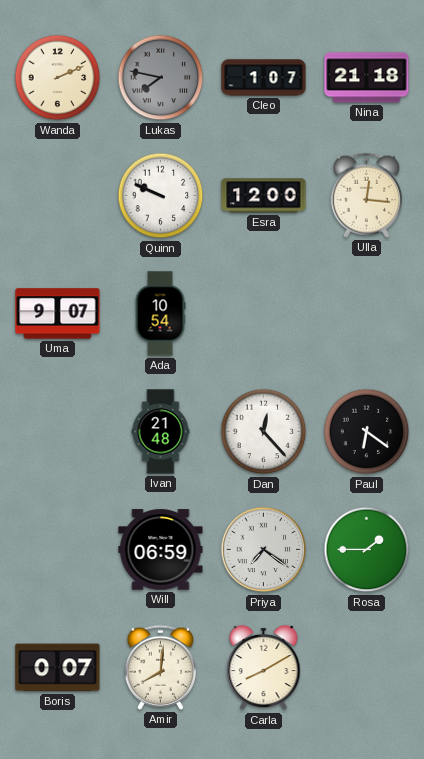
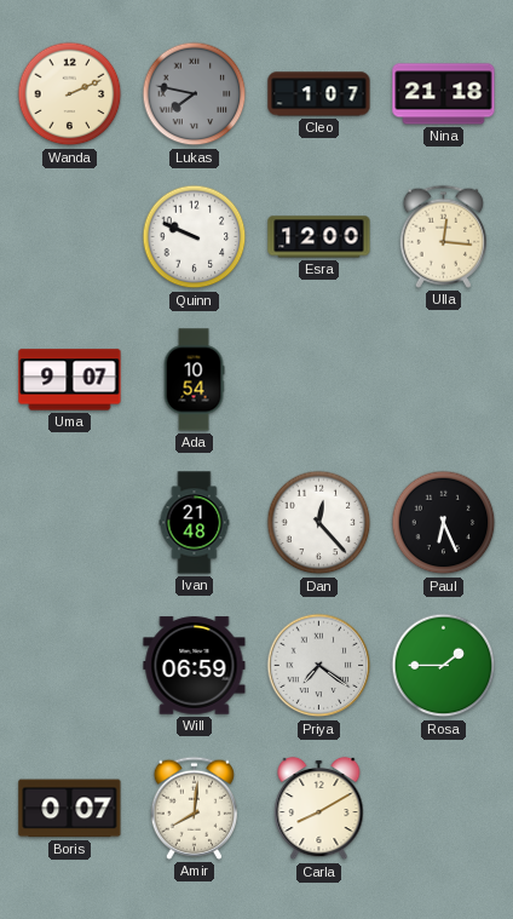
Paul: 6:21 -> 6:26 (444, 523)
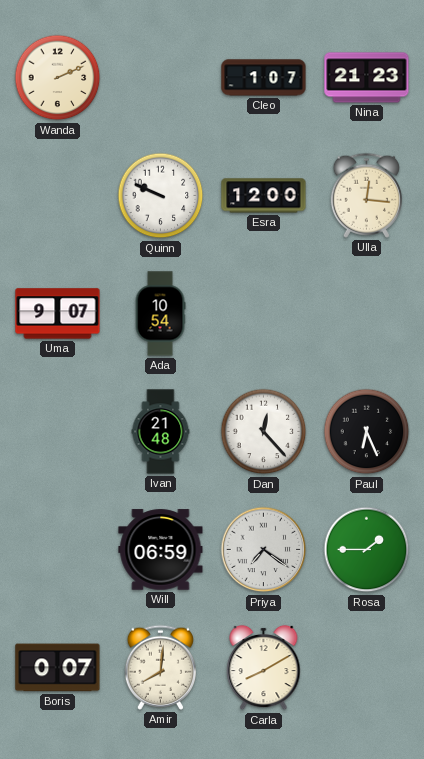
Lukas: 7:47 -> none (195, 94)
Nina: 21:18 -> 21:23 (367, 78)
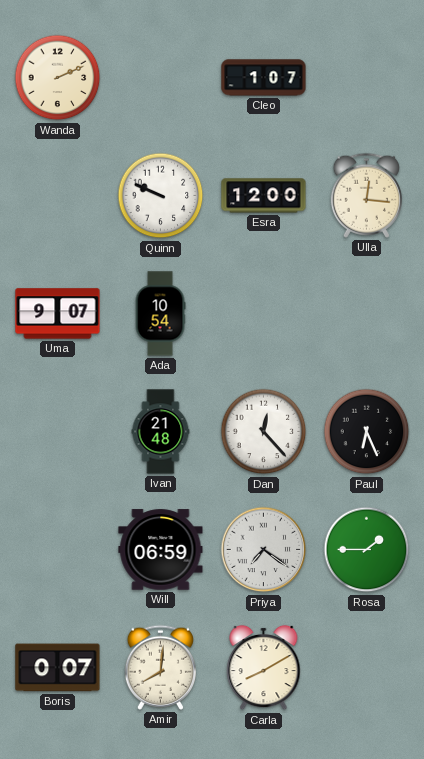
Nina: 21:23 -> none (367, 78)
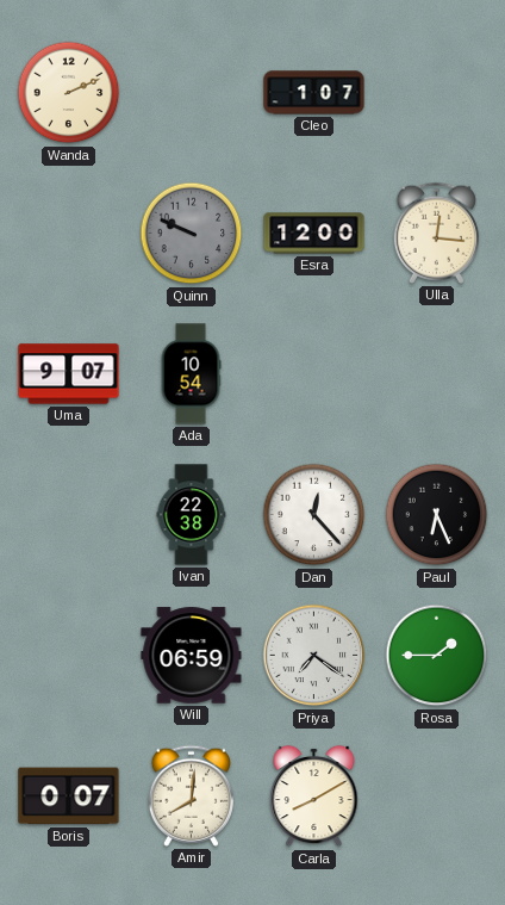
Quinn dial: white -> grey (192, 234)
Ivan: 21:48 -> 22:38 (192, 515)
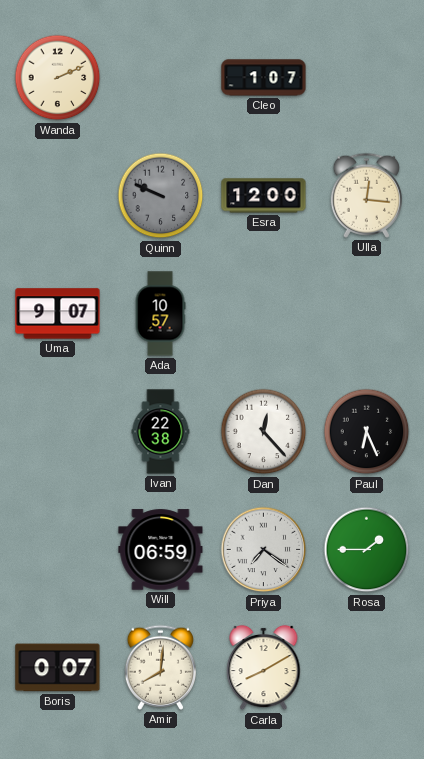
Ada: 10:54 -> 10:57 (160, 314)
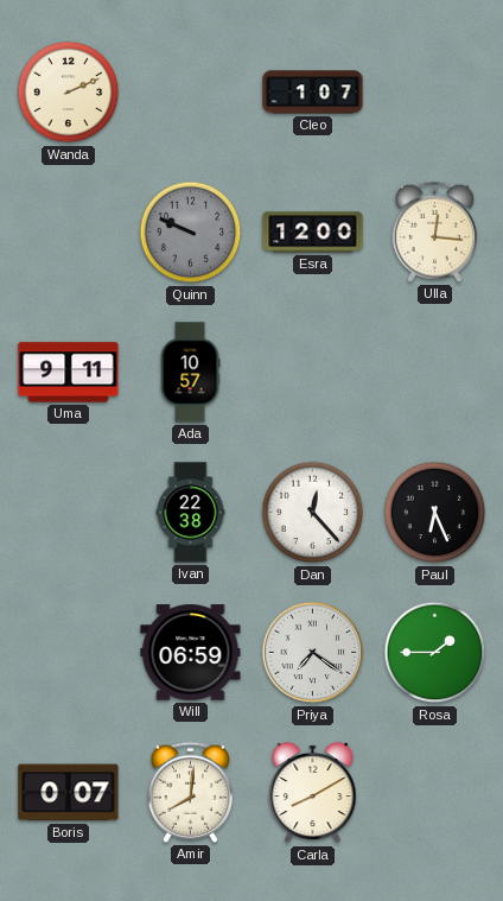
Uma: 9:07 -> 9:11 (69, 373)
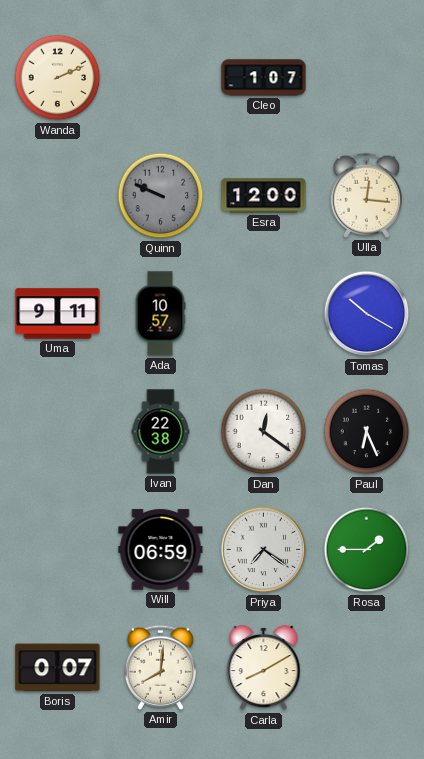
Tomas: none -> 10:20 (367, 314)
Dan: 12:23 -> 12:21 (264, 432)
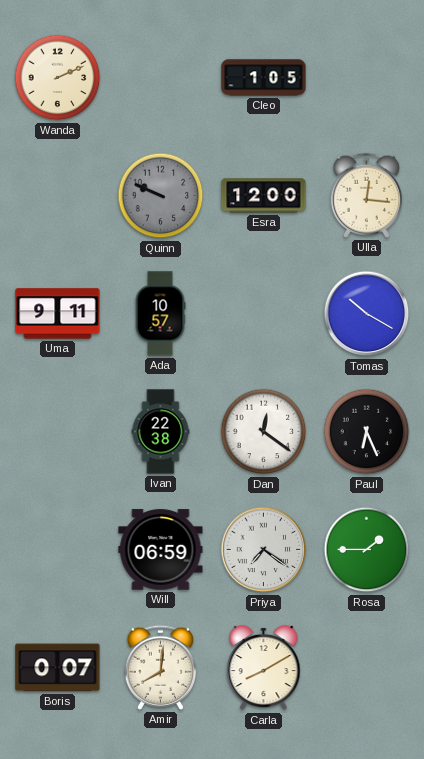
Cleo: 1:07 -> 1:05 (264, 78)
